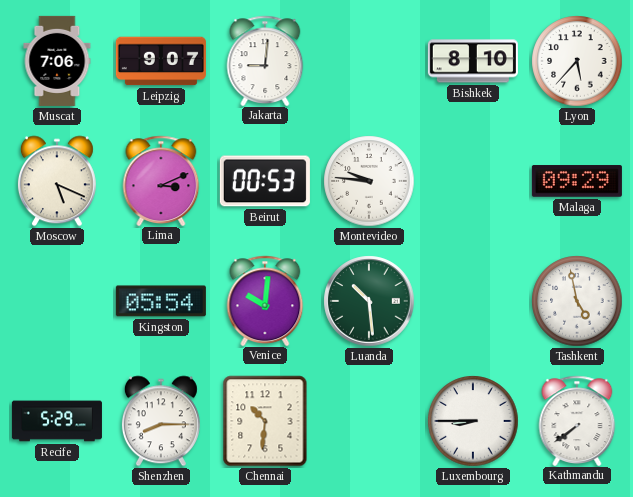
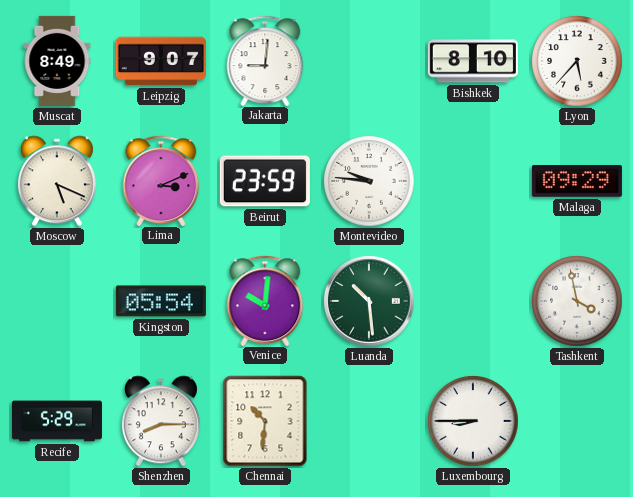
Muscat: 7:06 -> 8:49 (57, 61)
Beirut: 00:53 -> 23:59 (265, 181)
Tashkent: 4:58 -> 3:58 (577, 301)
Kathmandu: 7:39 -> none (577, 420)
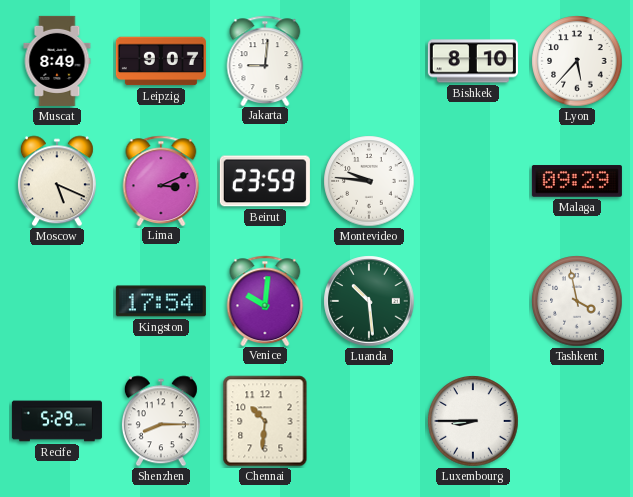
Kingston: 05:54 -> 17:54 (161, 301)
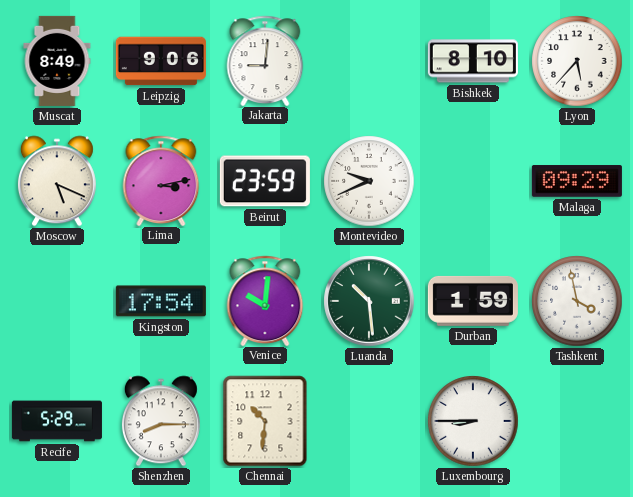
Leipzig: 9:07 -> 9:06 (161, 61)
Lima: 3:11 -> 3:13 (161, 180)
Montevideo: 9:46 -> 9:41 (369, 181)
Durban: none -> 1:59 (473, 301)
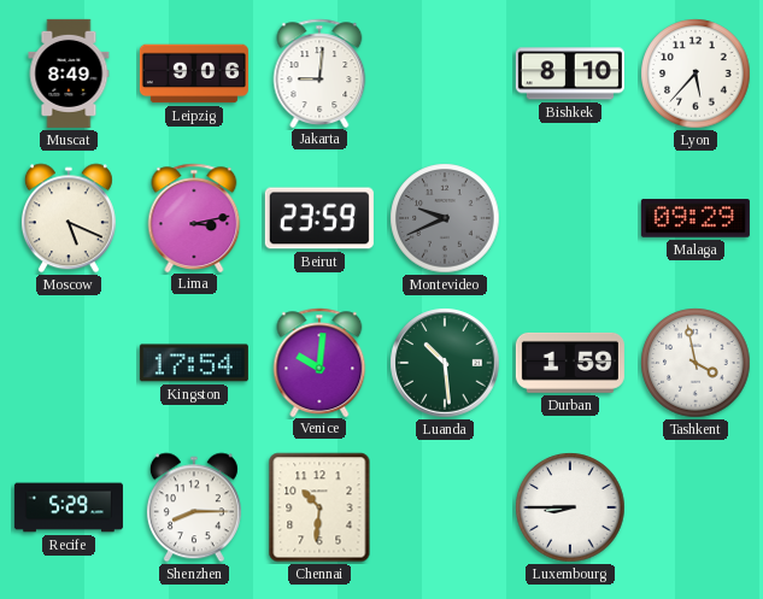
Montevideo dial: white -> grey (445, 218)
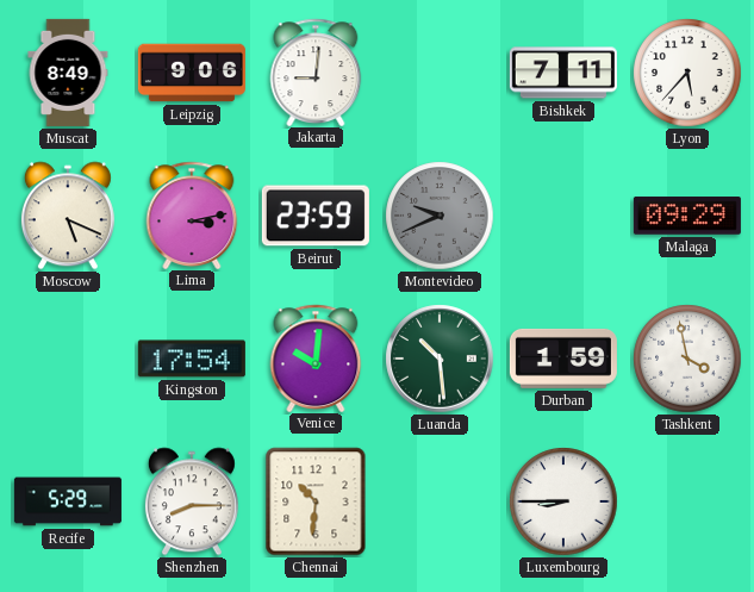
Bishkek: 8:10 -> 7:11 (563, 73)
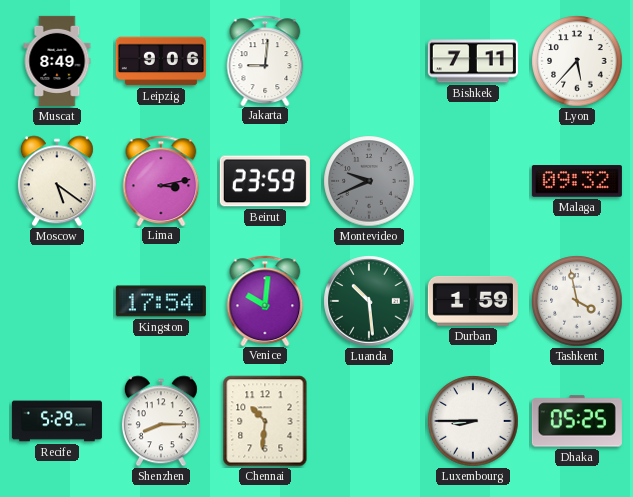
Moscow: 5:19 -> 5:21 (57, 181)
Malaga: 09:29 -> 09:32 (577, 181)
Dhaka: none -> 05:25 (577, 421)
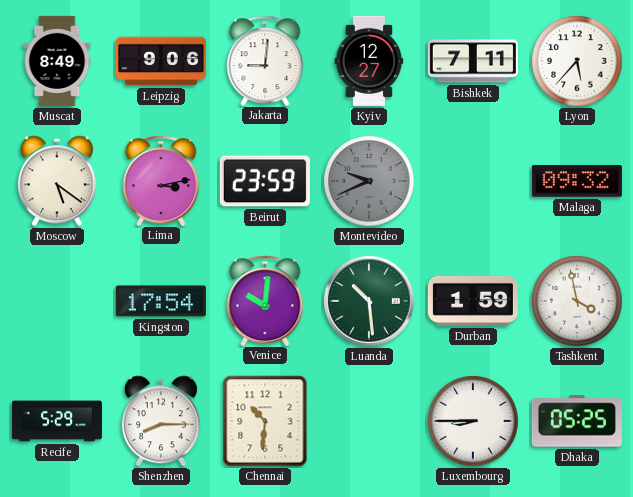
Kyiv: none -> 12:27 (369, 61)
